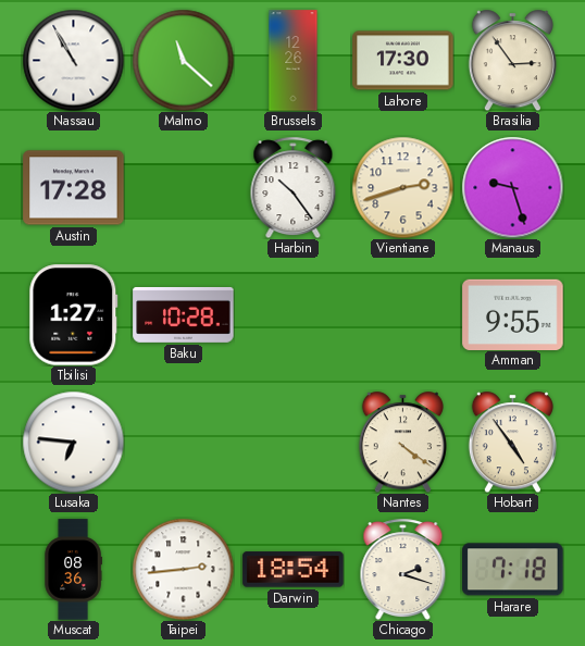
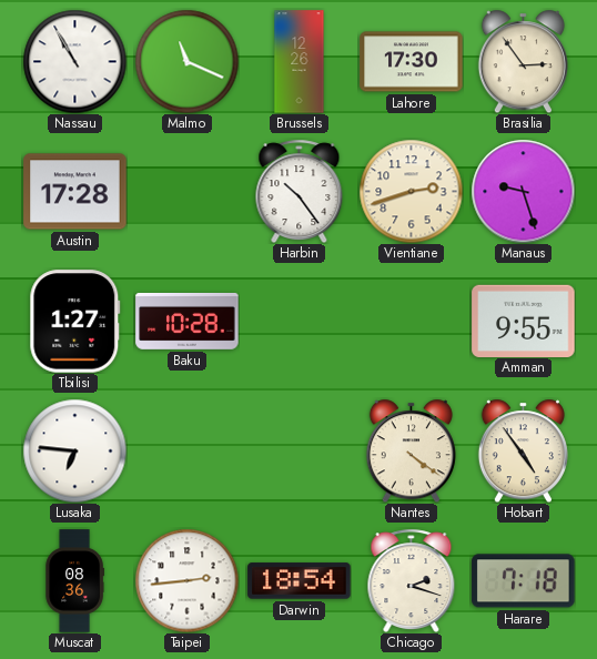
Malmo: 11:22 -> 11:19 (186, 61)
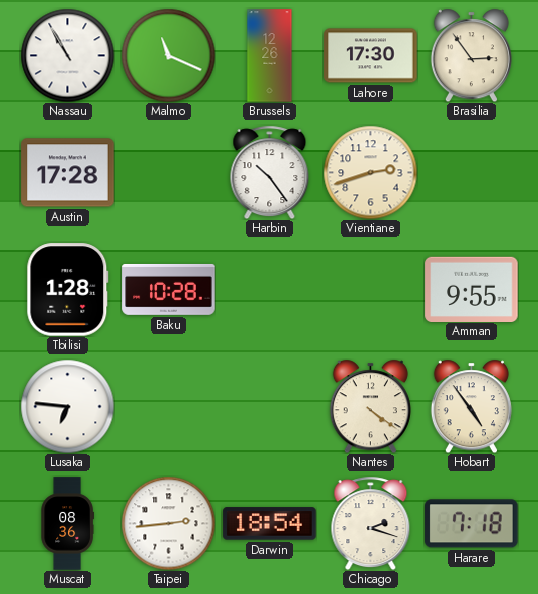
Manaus: 9:27 -> none (523, 191)
Tbilisi: 1:27 -> 1:28 (68, 290)
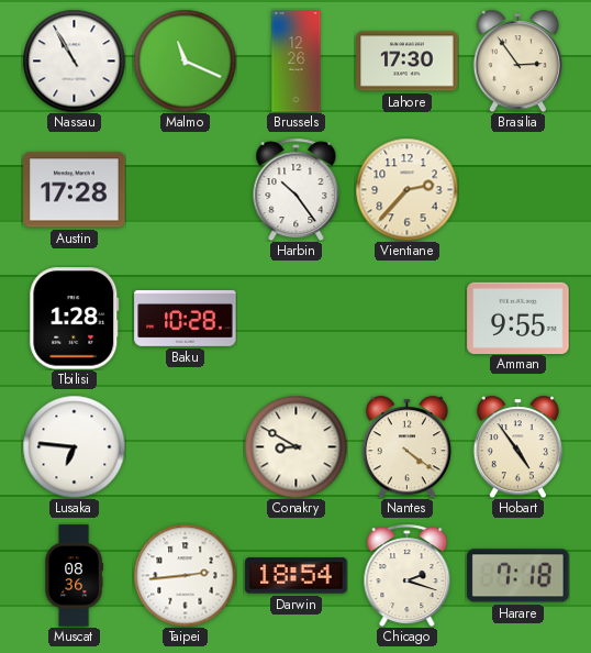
Vientiane: 2:42 -> 2:37 (406, 189)
Conakry: none -> 8:50 (295, 446)
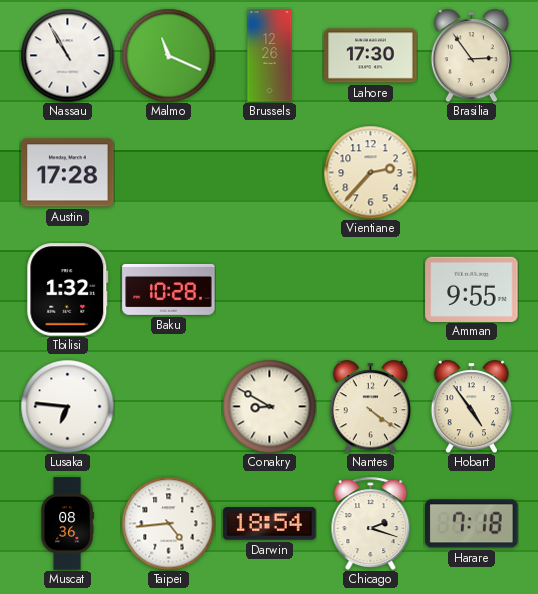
Harbin: 10:24 -> none (297, 189)
Tbilisi: 1:28 -> 1:32 (68, 290)
Taipei: 2:44 -> 4:44 (168, 523)
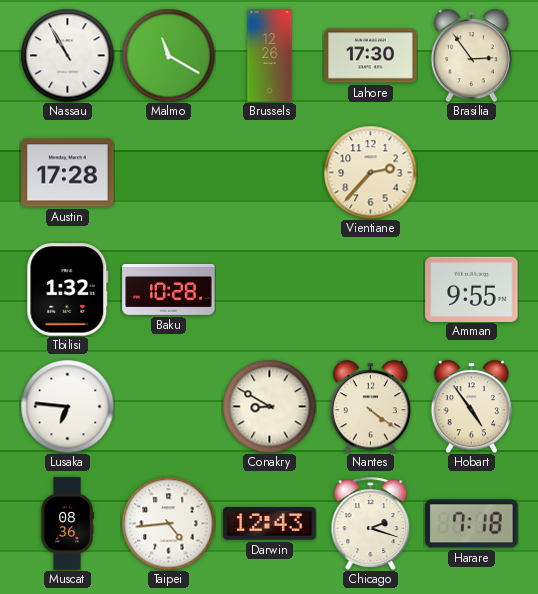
Malmo: 11:19 -> 11:20 (168, 55)
Darwin: 18:54 -> 12:43 (270, 524)
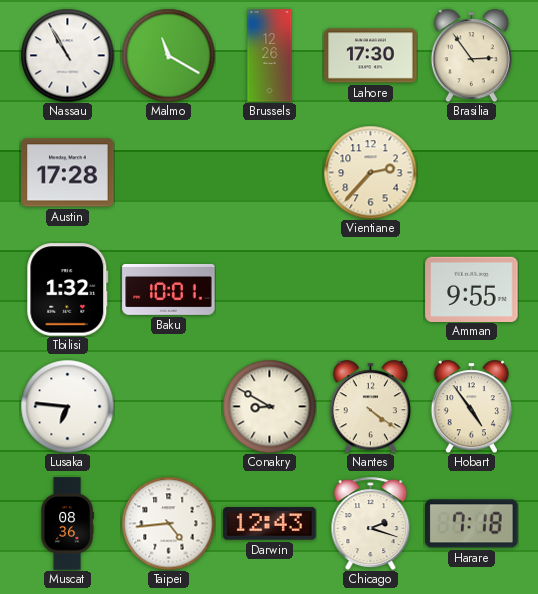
Baku: 10:28 -> 10:01 (169, 289)
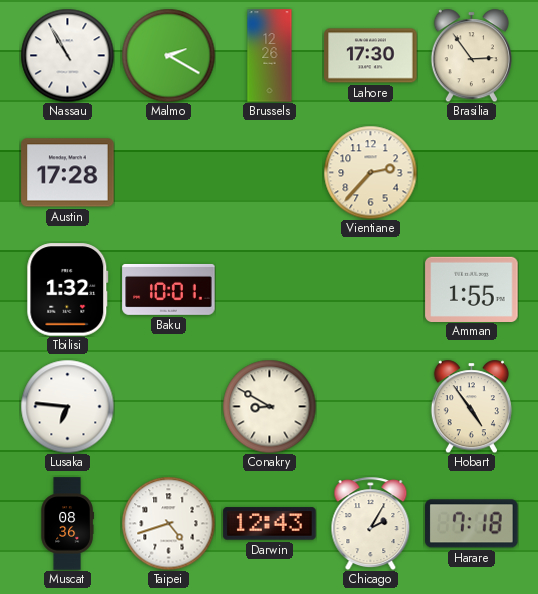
Malmo: 11:20 -> 2:20 (168, 55)
Amman: 9:55 -> 1:55 (472, 289)
Nantes: 4:21 -> none (370, 406)
Taipei: 4:44 -> 4:42 (168, 523)
Chicago: 2:18 -> 2:05 (371, 523)
